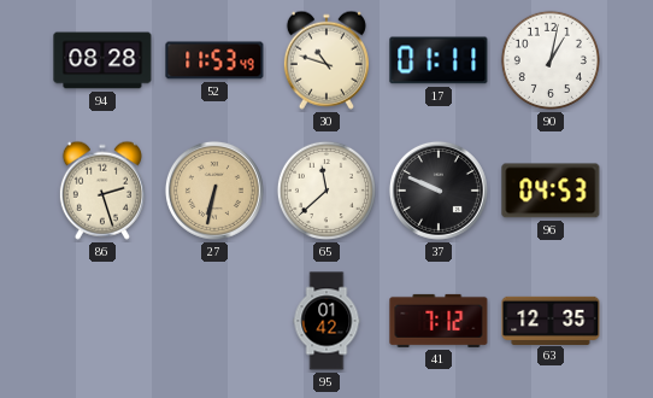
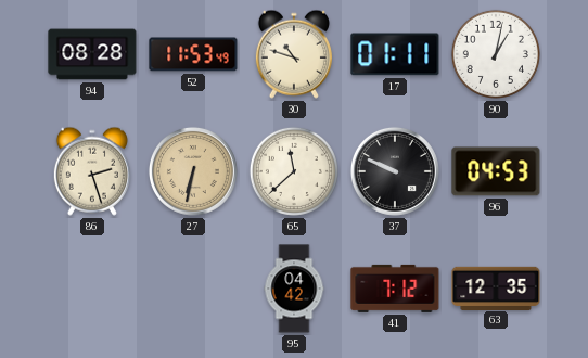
95: 01:42 -> 04:42 (294, 289)
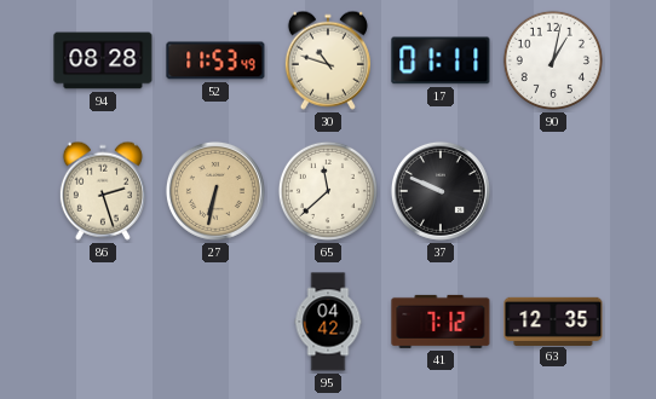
96: 04:53 -> none (496, 171)
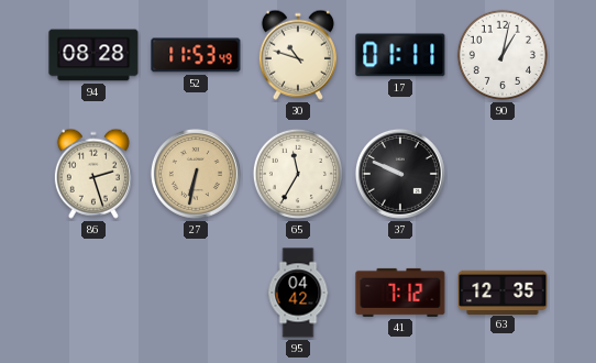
65: 11:38 -> 11:35 (298, 174)
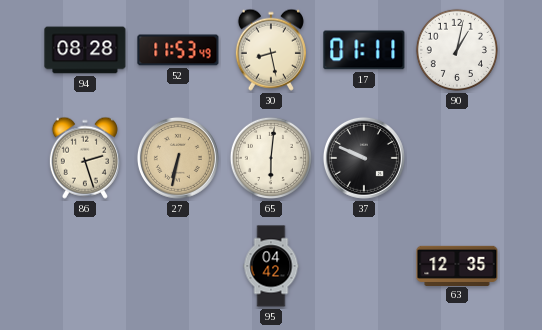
30: 10:48 -> 8:28 (271, 50)
65: 11:35 -> 6:01 (271, 158)
41: 7:12 -> none (400, 293)
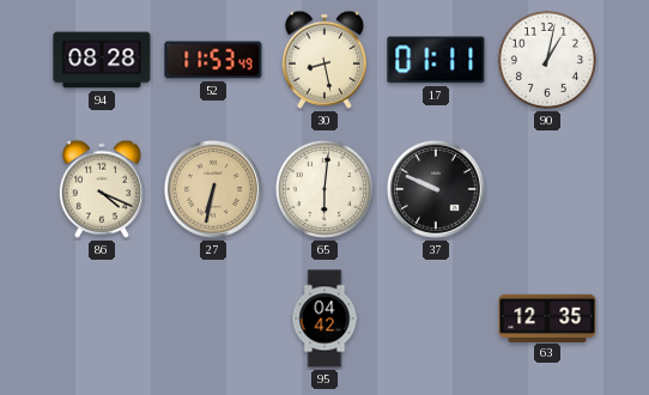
86: 2:27 -> 4:19 (102, 189)
